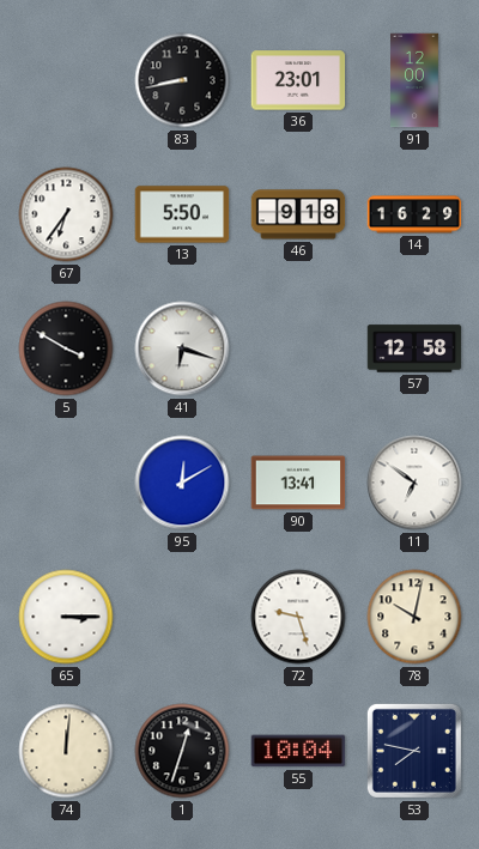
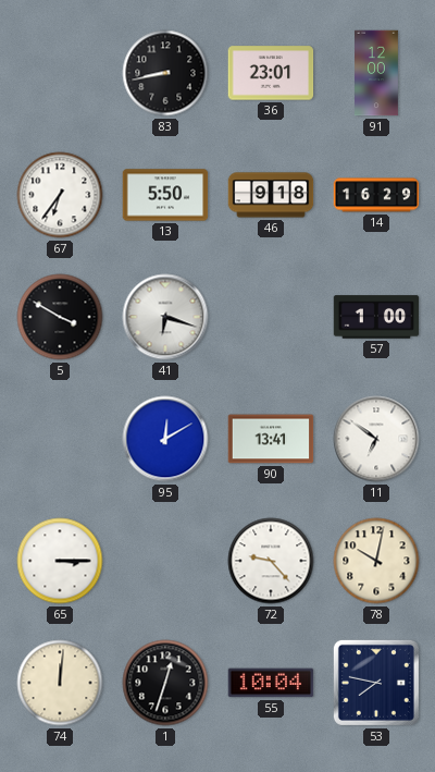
57: 12:58 -> 1:00 (376, 317)
72: 9:27 -> 9:23 (271, 561)
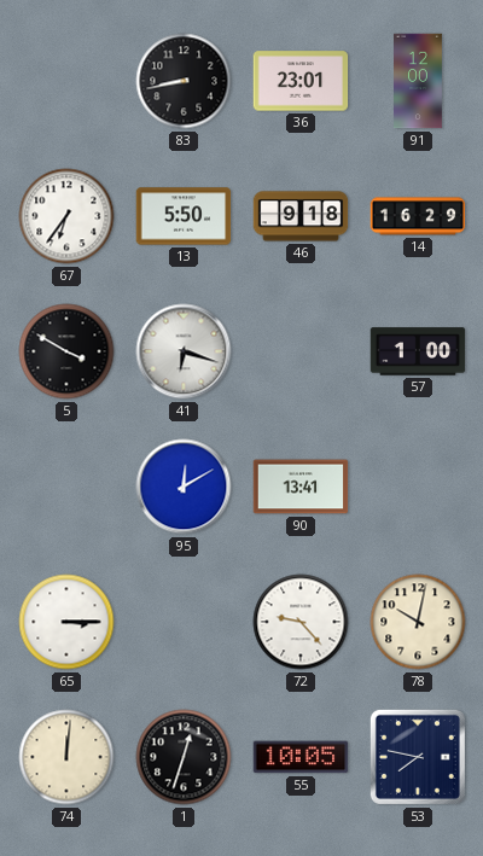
11: 6:51 -> none (376, 439)
55: 10:04 -> 10:05 (301, 757)
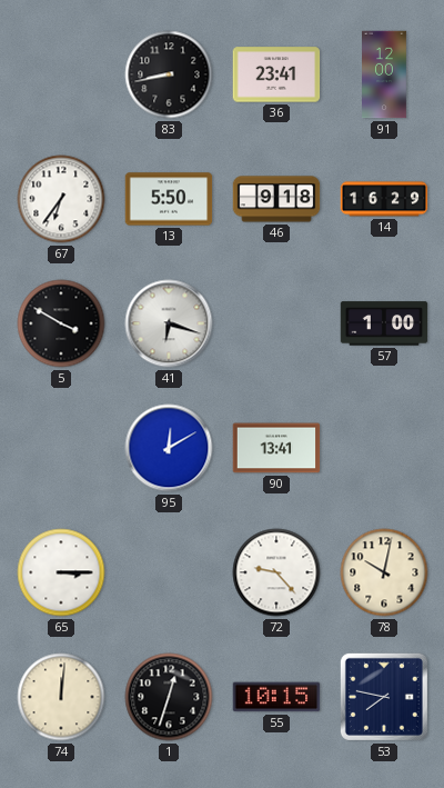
36: 23:01 -> 23:41 (276, 74)
55: 10:05 -> 10:15 (276, 697)
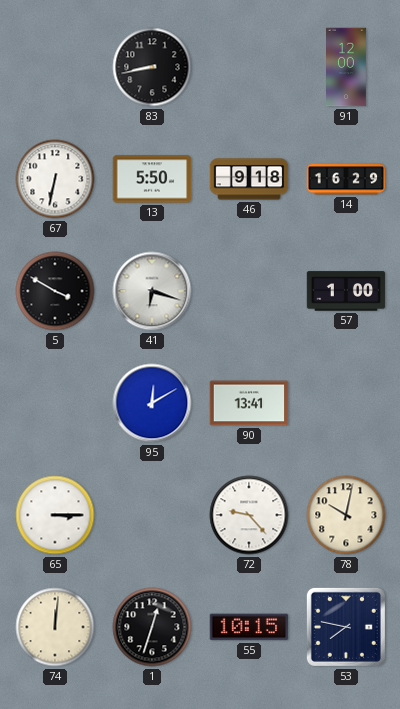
36: 23:41 -> none (276, 74)
67: 6:36 -> 6:32 (55, 179)
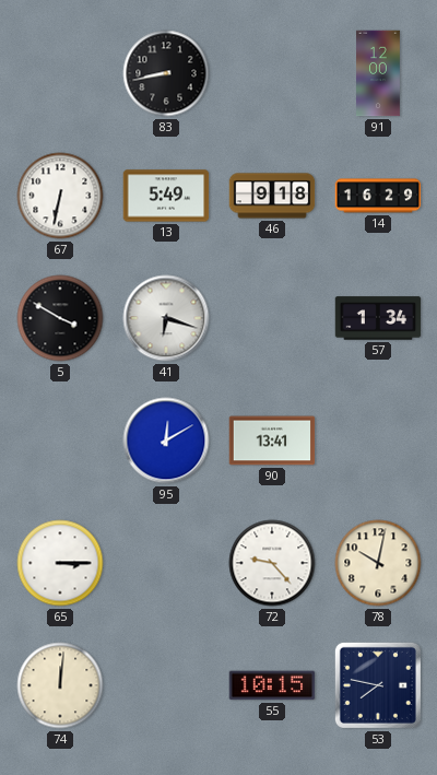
13: 5:50 -> 5:49 (166, 196)
57: 1:00 -> 1:34 (378, 318)
1: 12:33 -> none (152, 627)
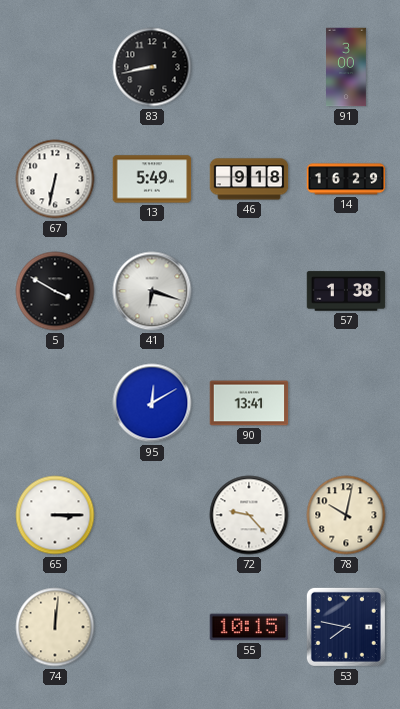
91: 12:00 -> 3:00 (347, 67)
57: 1:34 -> 1:38 (346, 291)
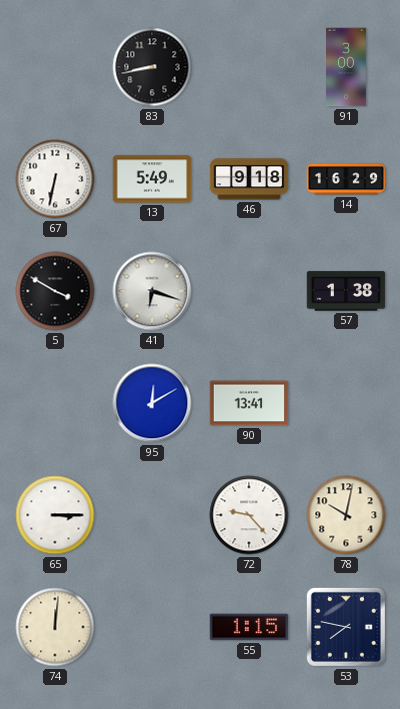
55: 10:15 -> 1:15 (249, 627)
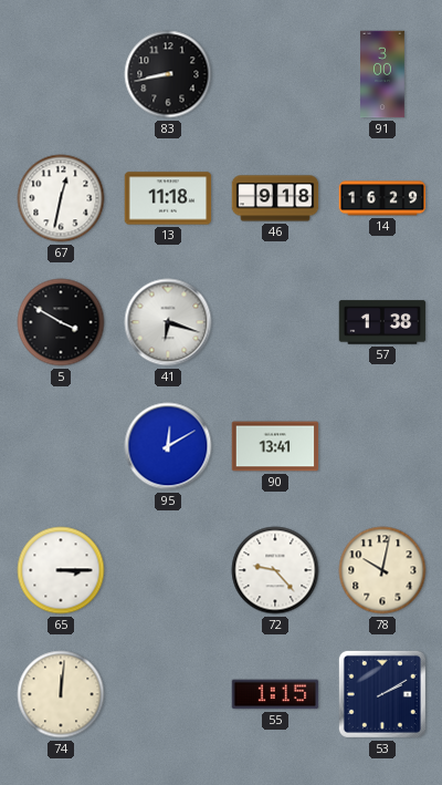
67: 6:32 -> 12:32 (61, 198)
13: 5:49 -> 11:18 (168, 198)
53: 7:47 -> 2:10 (382, 694)
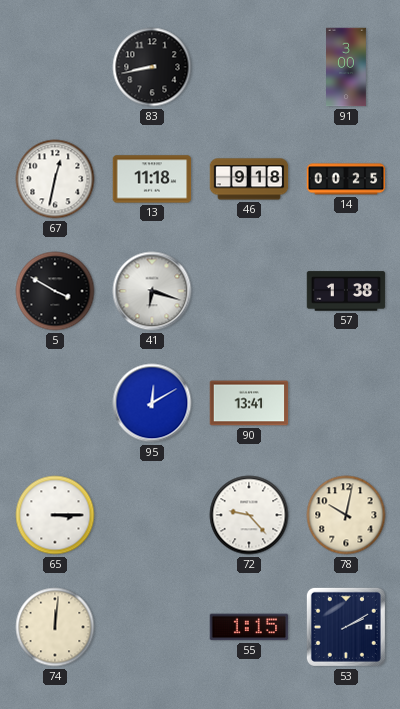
14: 16:29 -> 00:25 (346, 179)
